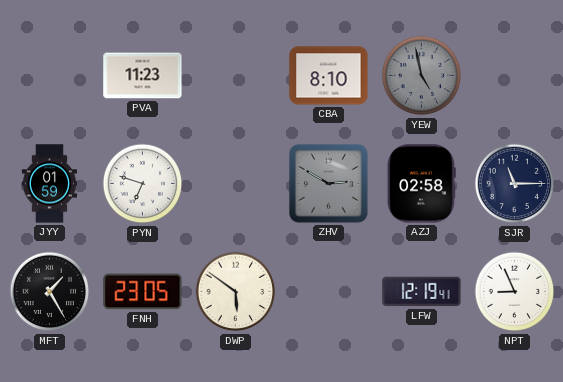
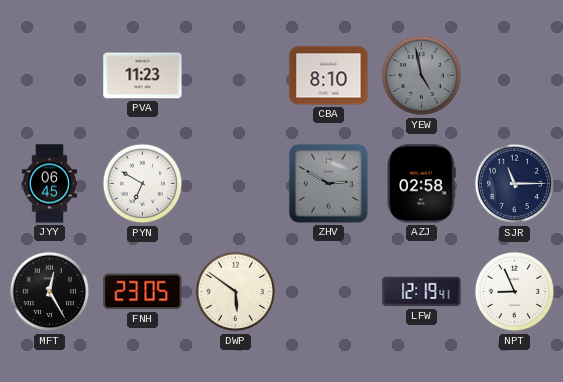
JYY: 01:59 -> 06:45 (49, 184)
PYN: 6:48 -> 6:50 (143, 184)
MFT: 1:25 -> 12:25 (50, 292)
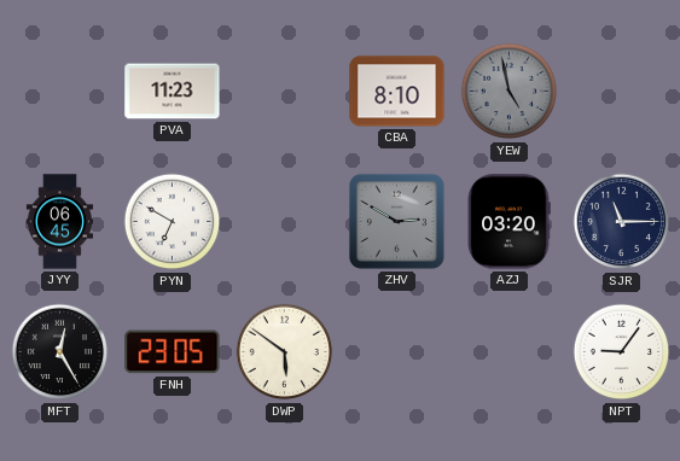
AZJ: 02:58 -> 03:20 (508, 222)
LFW: 12:19 -> none (422, 292)
NPT: 8:56 -> 9:06 (622, 352)
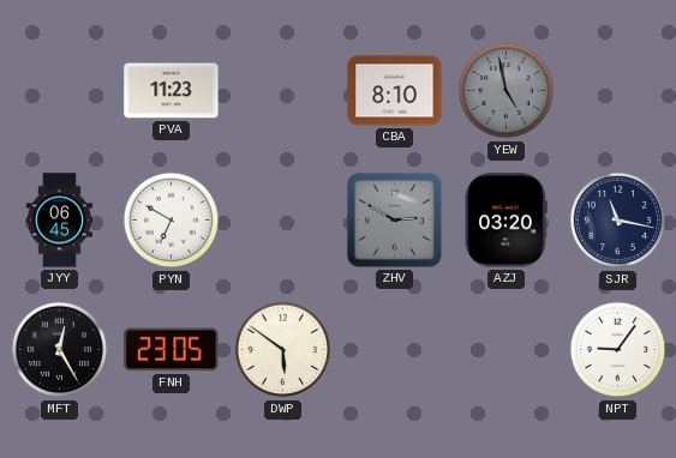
SJR: 11:15 -> 11:17 (618, 221)
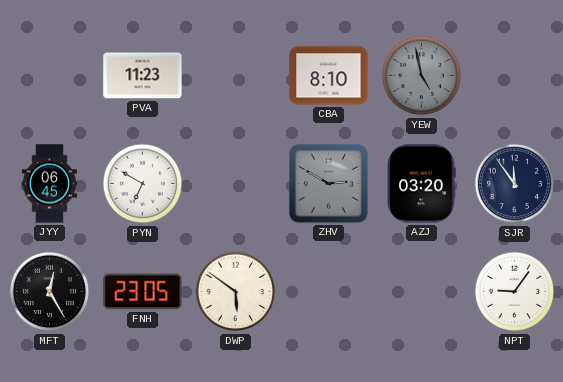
SJR: 11:17 -> 11:54 (515, 184)
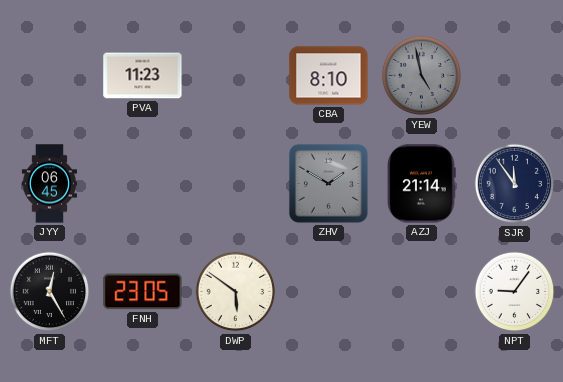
PYN: 6:50 -> none (143, 184)
ZHV: 2:50 -> 1:50 (328, 183)
AZJ: 03:20 -> 21:14 (421, 184)
